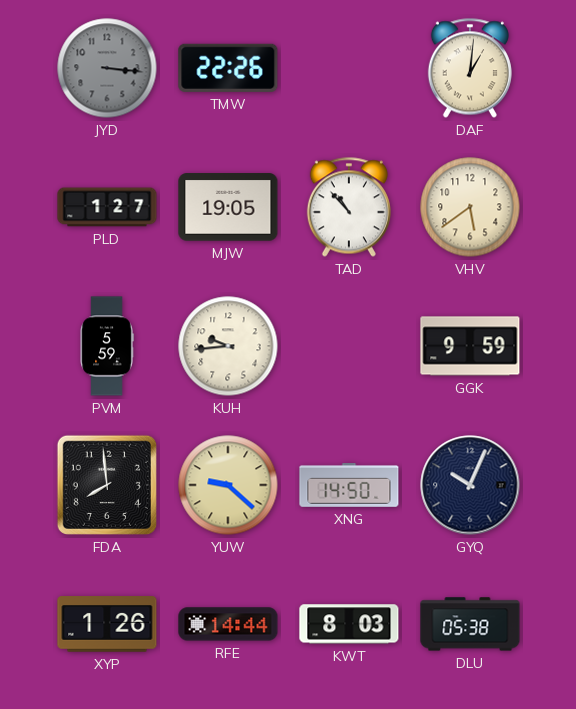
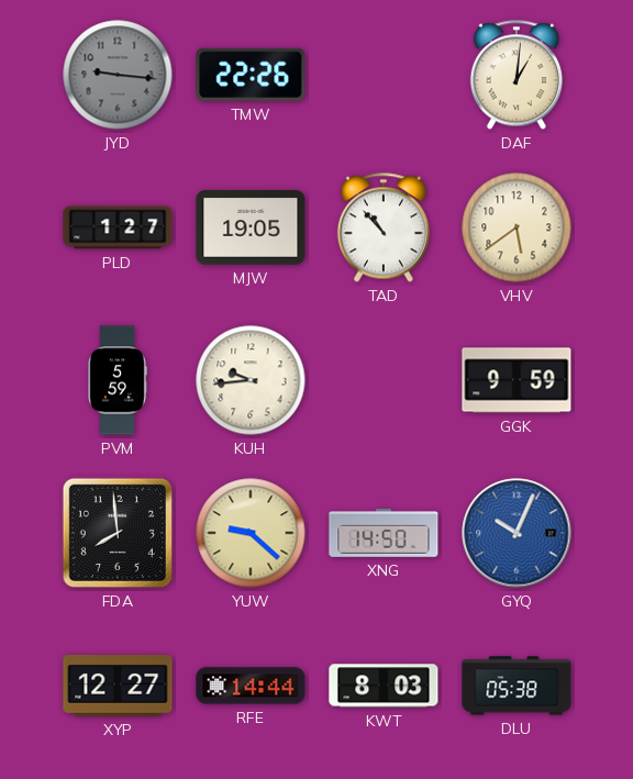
JYD: 3:16 -> 9:16 (118, 75)
GYQ dial: navy -> blue (517, 533)
XYP: 1:26 -> 12:27 (118, 686)
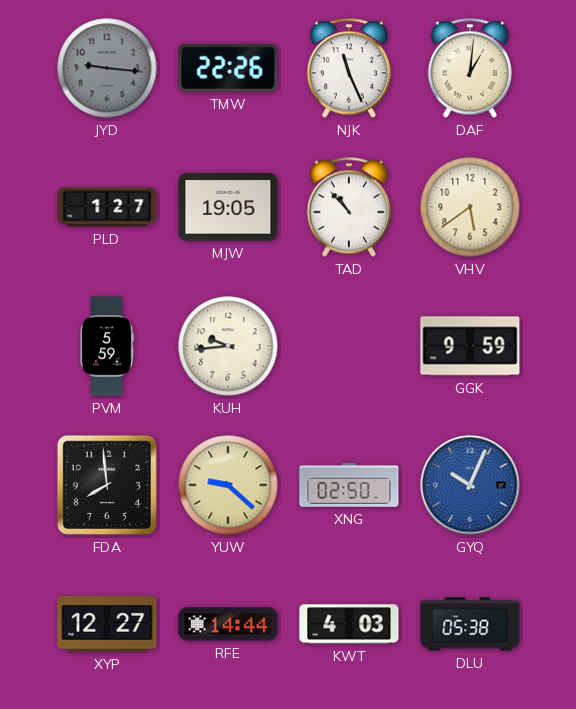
NJK: none -> 11:26 (349, 68)
XNG: 14:50 -> 02:50 (349, 486)
KWT: 8:03 -> 4:03 (349, 624)
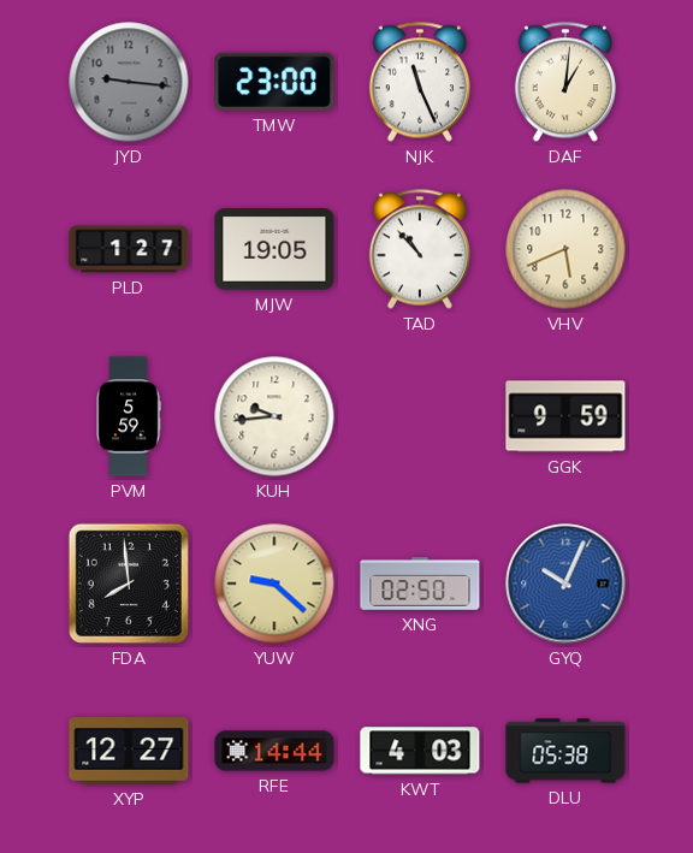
TMW: 22:26 -> 23:00 (274, 82)
VHV: 5:39 -> 5:41 (565, 249)
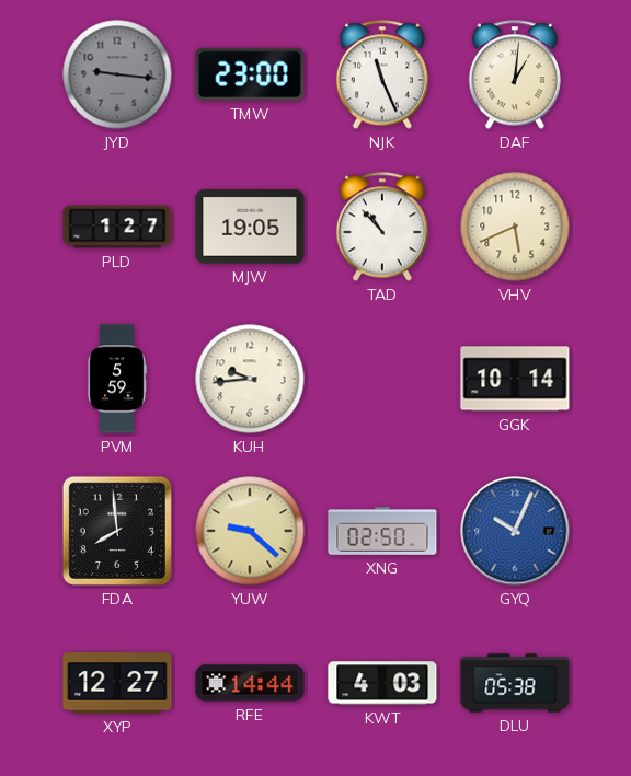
GGK: 9:59 -> 10:14 (515, 379)
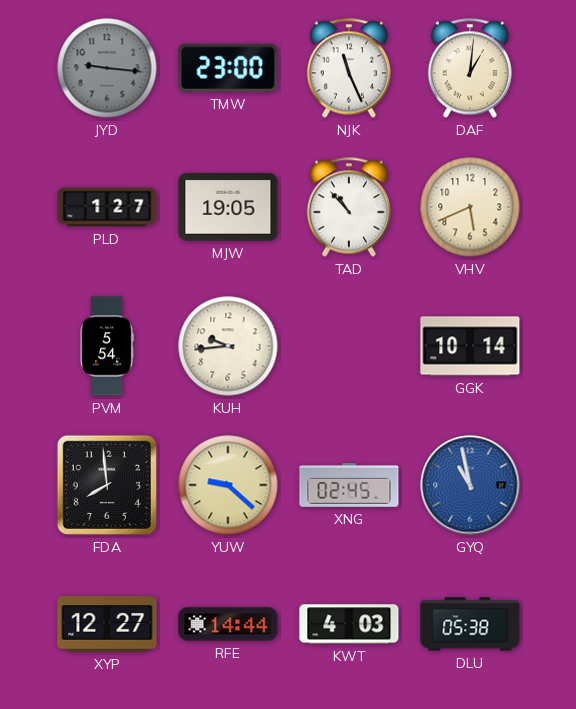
PVM: 5:59 -> 5:54 (107, 346)
XNG: 02:50 -> 02:45 (349, 486)
GYQ: 10:04 -> 10:58 (470, 485)
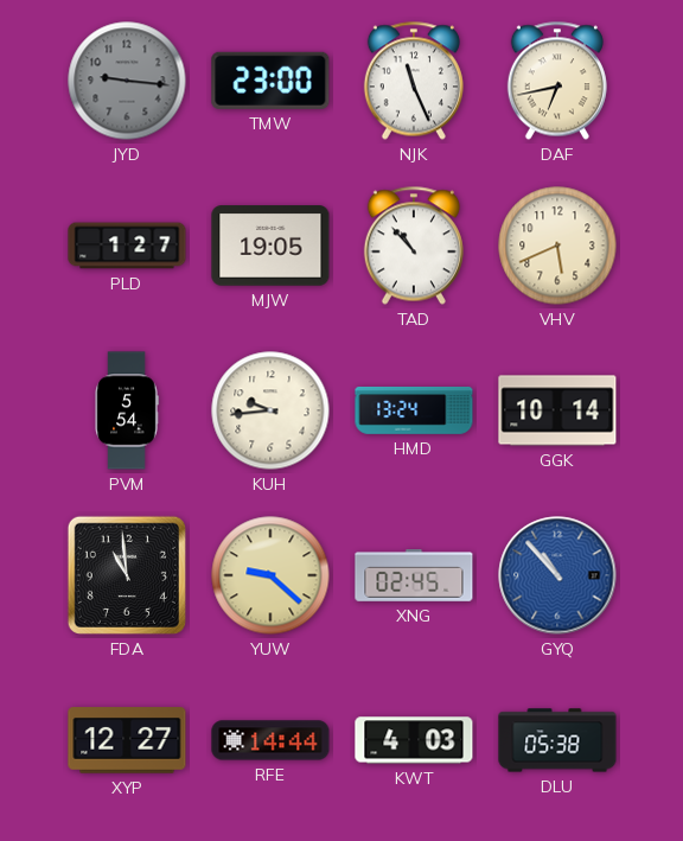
DAF: 1:01 -> 6:43 (557, 81)
HMD: none -> 13:24 (414, 410)
FDA: 7:59 -> 10:59 (127, 575)
GYQ: 10:58 -> 10:53 (557, 575)
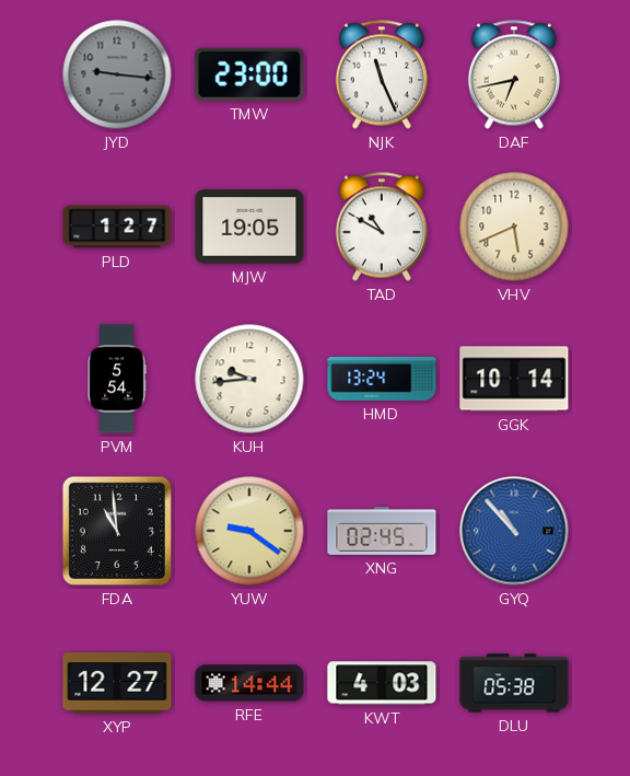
TAD: 10:53 -> 10:50 (382, 227)
YUW: 9:22 -> 9:21 (249, 531)
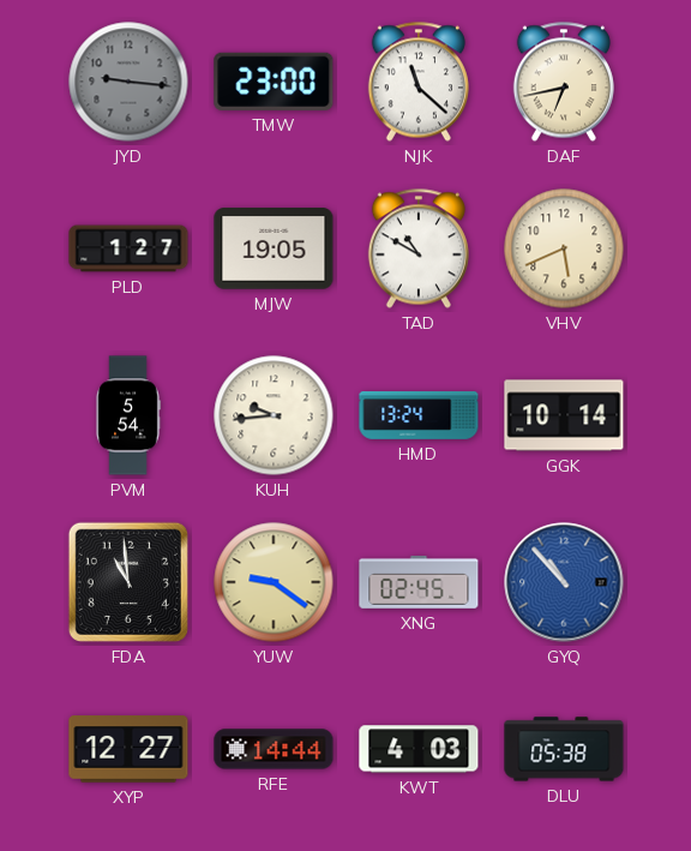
NJK: 11:26 -> 11:22 (419, 82)
